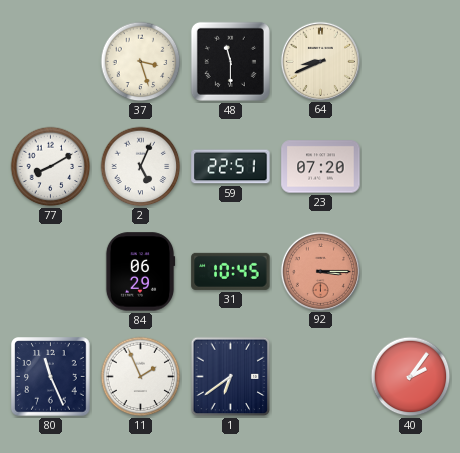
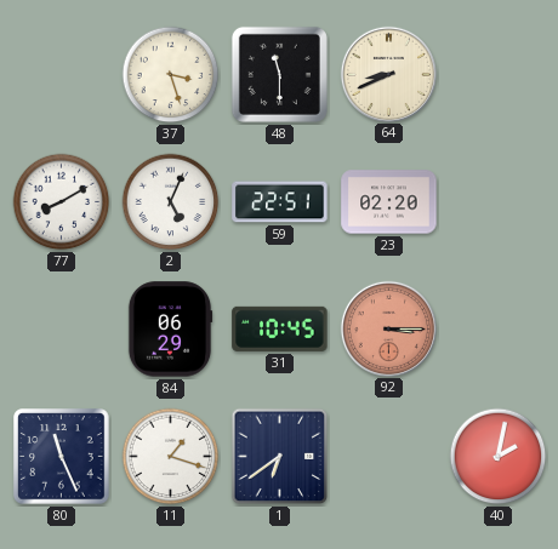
23: 07:20 -> 02:20 (389, 202)
11: 1:56 -> 1:18 (171, 457)
40: 2:06 -> 2:02 (499, 457)
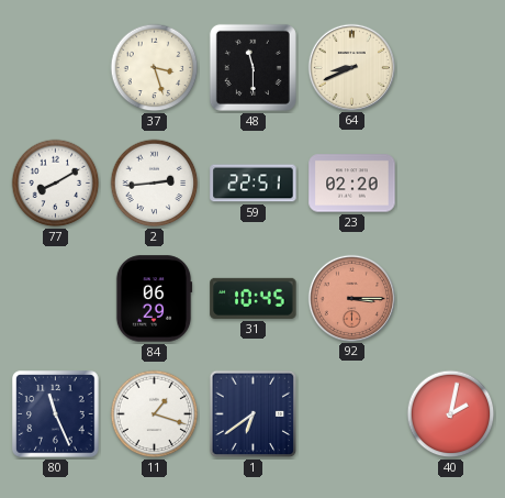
2: 5:04 -> 2:44 (155, 184)
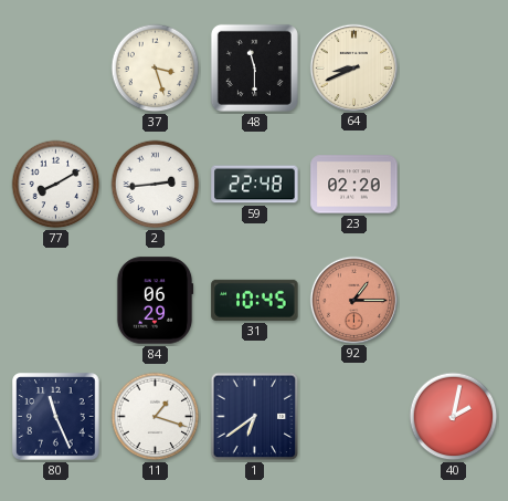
59: 22:51 -> 22:48 (255, 185)
92: 3:15 -> 1:15 (353, 300)
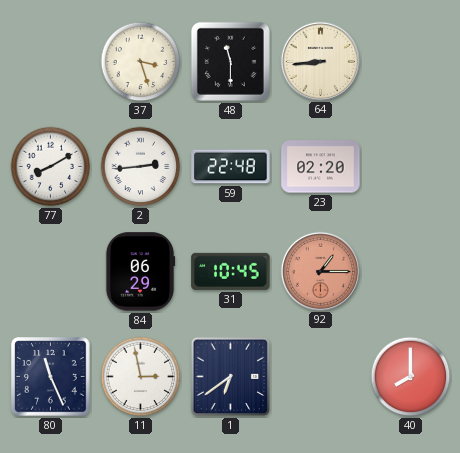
64: 8:41 -> 8:44 (320, 61)
11: 1:18 -> 2:58 (141, 377)
40: 2:02 -> 8:00 (411, 377)
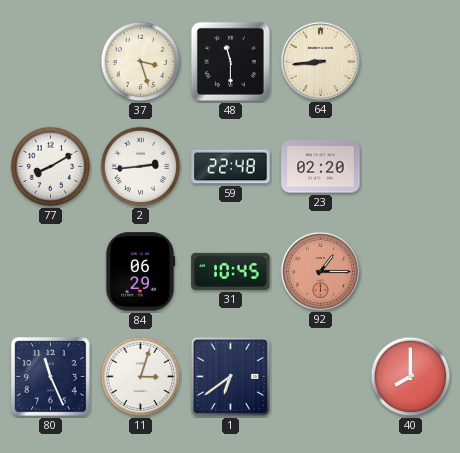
11: 2:58 -> 3:03 (141, 377)
